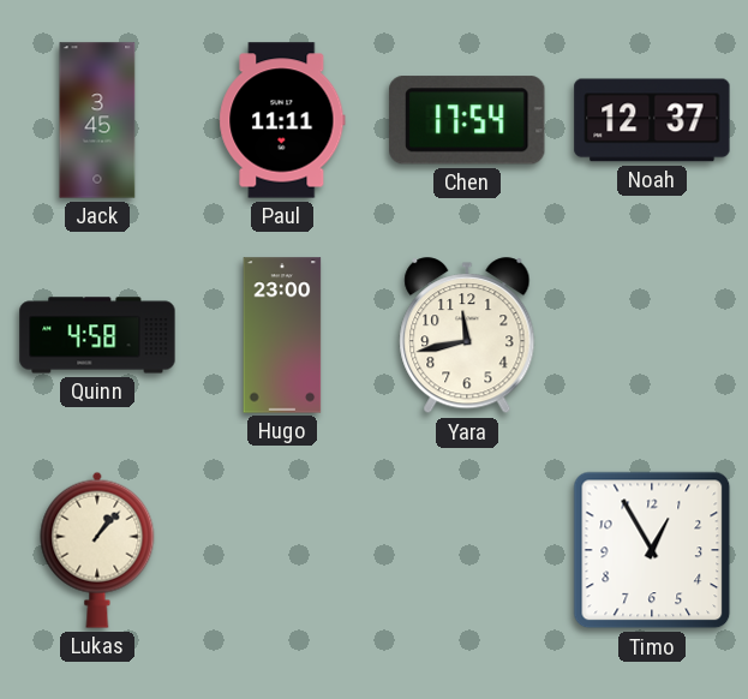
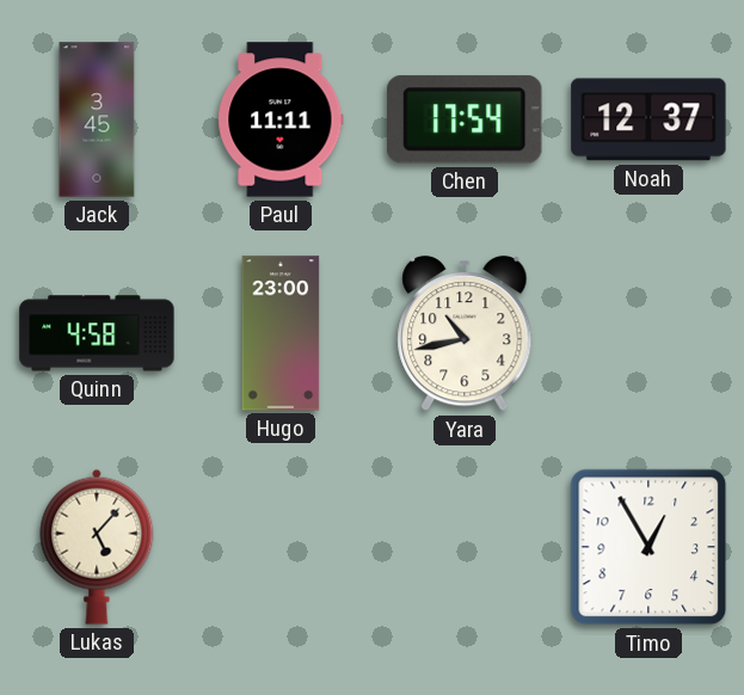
Yara: 11:43 -> 10:43 (465, 334)
Lukas: 1:07 -> 5:07 (97, 547)
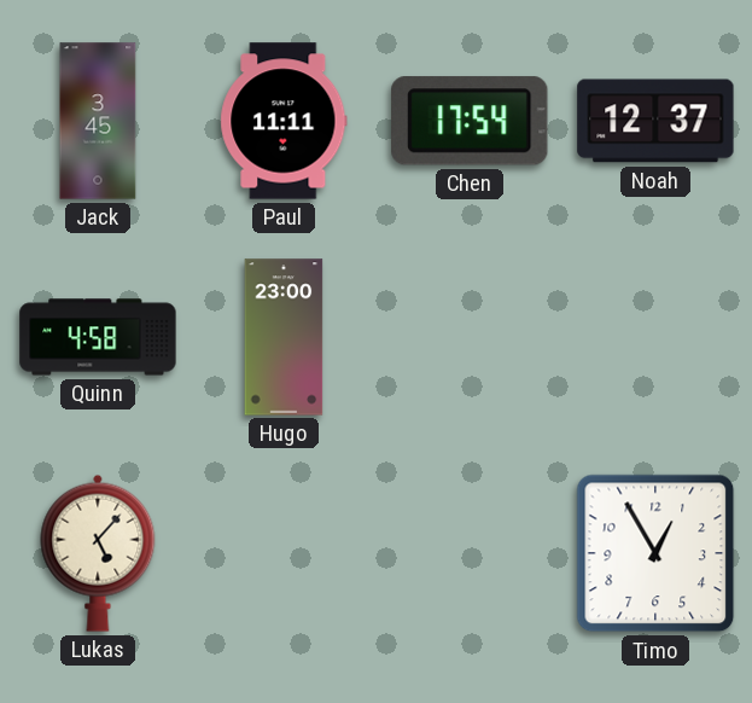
Yara: 10:43 -> none (465, 334)
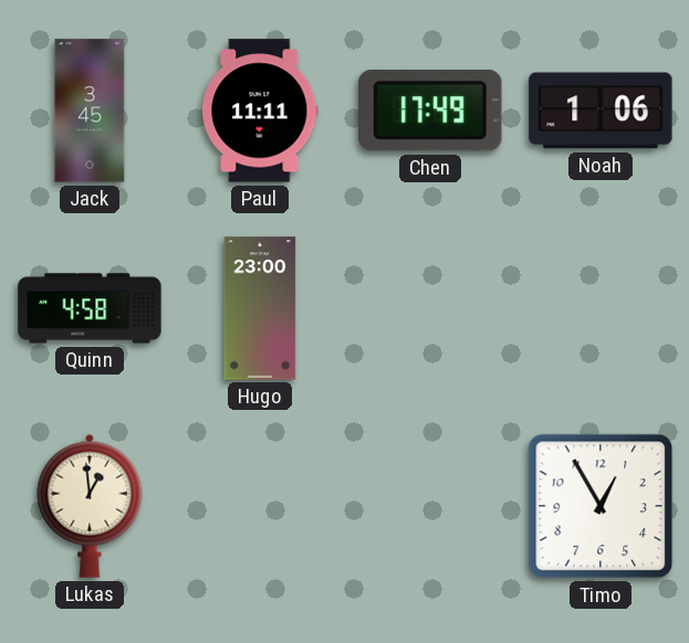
Chen: 17:54 -> 17:49 (430, 110)
Noah: 12:37 -> 1:06 (601, 110)
Lukas: 5:07 -> 12:59 (90, 506)
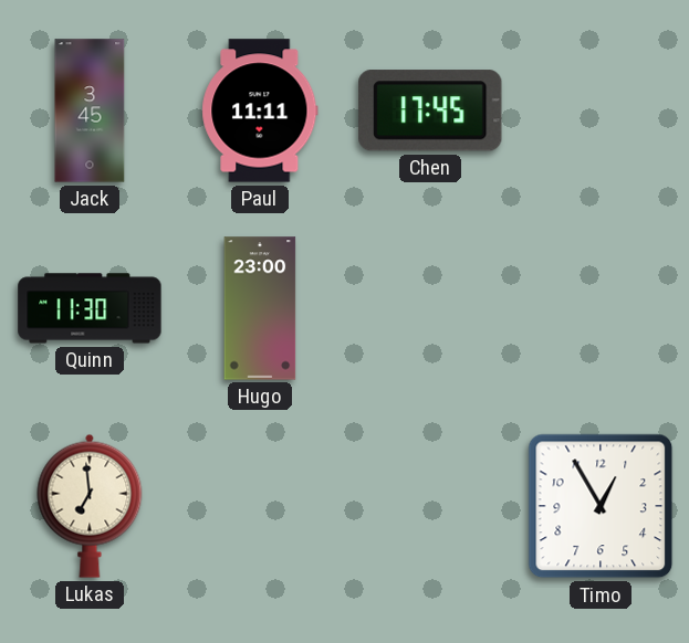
Chen: 17:49 -> 17:45 (430, 110)
Noah: 1:06 -> none (601, 110)
Quinn: 4:58 -> 11:30 (90, 308)
Lukas: 12:59 -> 6:59 (90, 506)
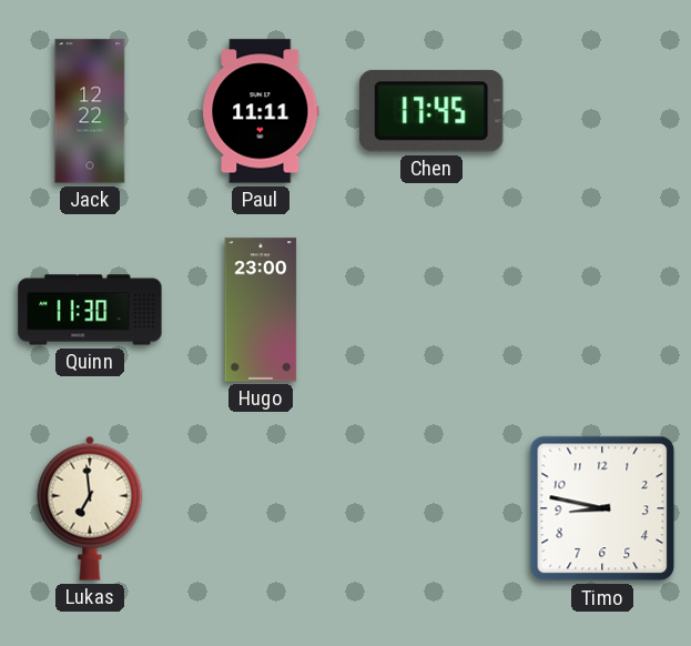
Jack: 3:45 -> 12:22 (90, 111)
Timo: 12:55 -> 8:47 (602, 508)
